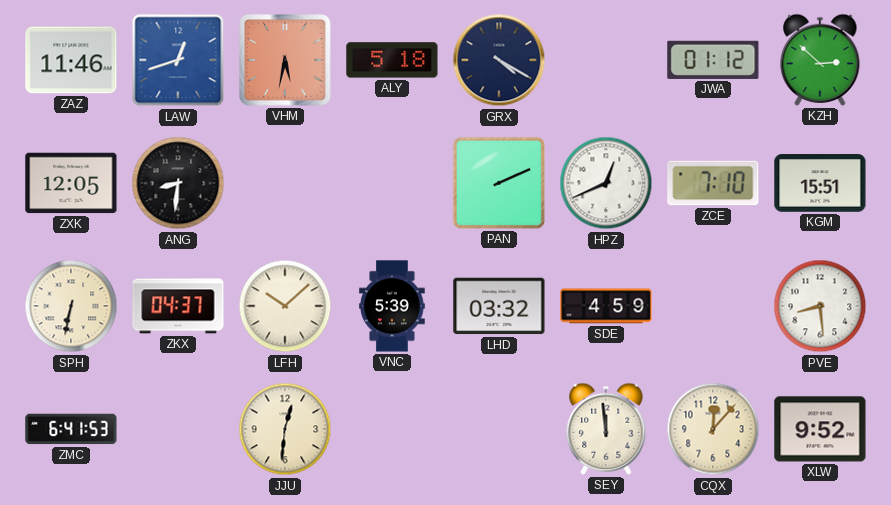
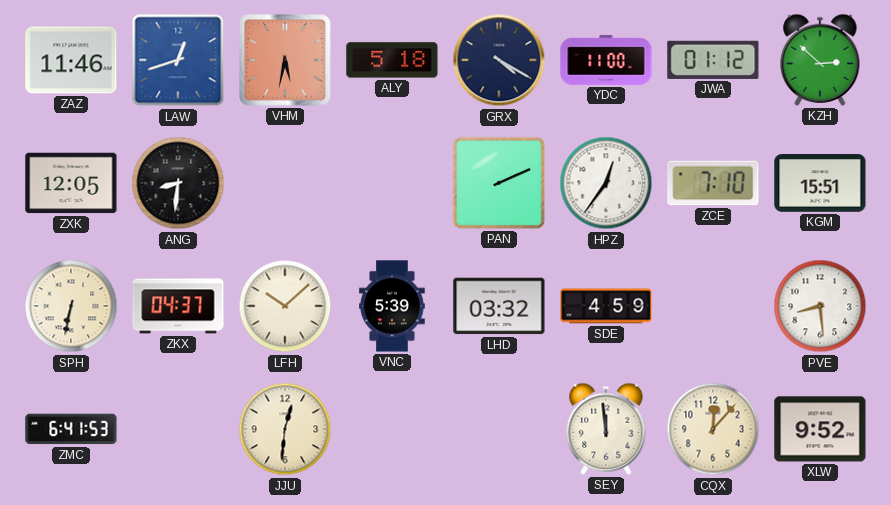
YDC: none -> 11:00 (606, 60)
HPZ: 12:41 -> 12:36 (606, 183)
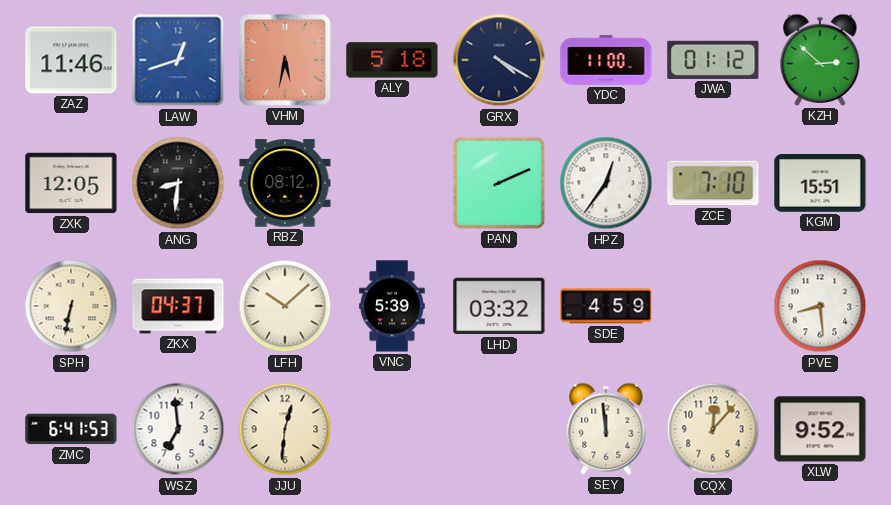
RBZ: none -> 08:12 (285, 183)
WSZ: none -> 6:59 (178, 429)
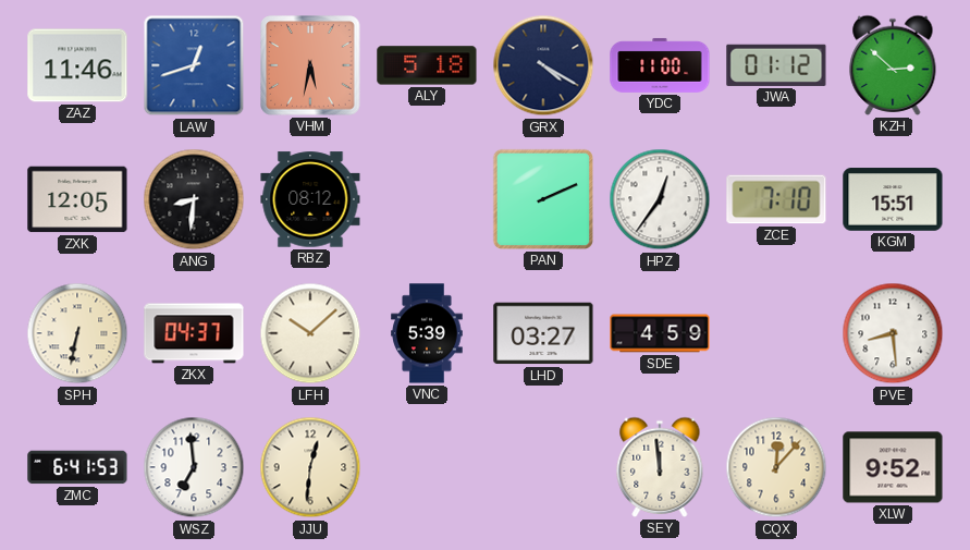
LHD: 03:32 -> 03:27 (543, 333)
